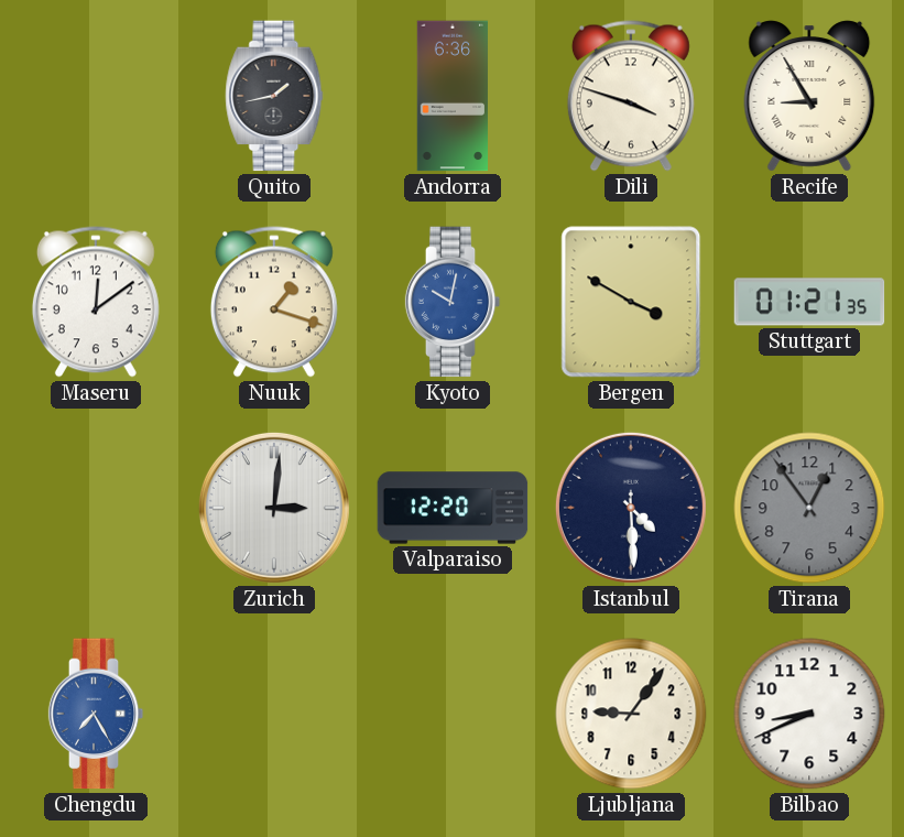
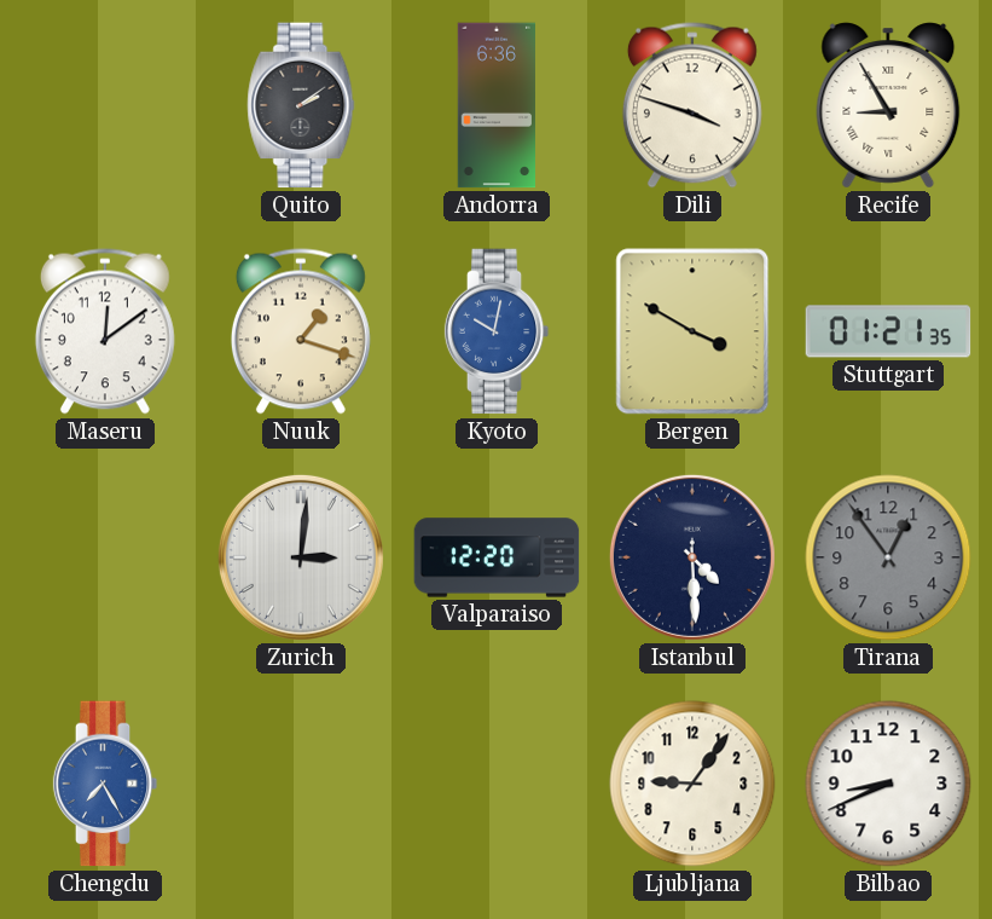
Quito: 1:43 -> 2:09 (301, 105)
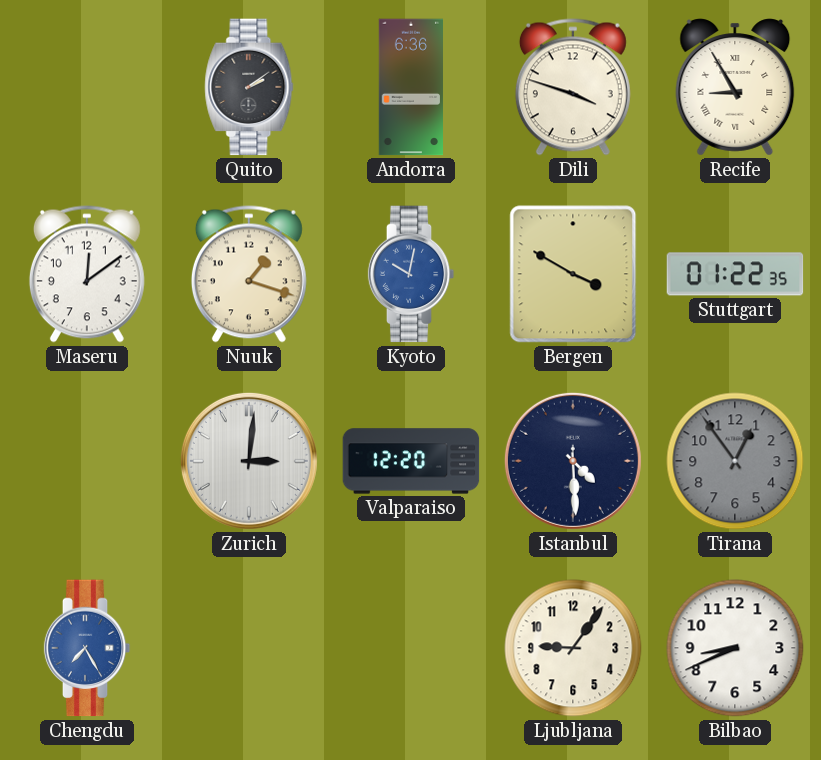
Stuttgart: 01:21 -> 01:22 (735, 274)
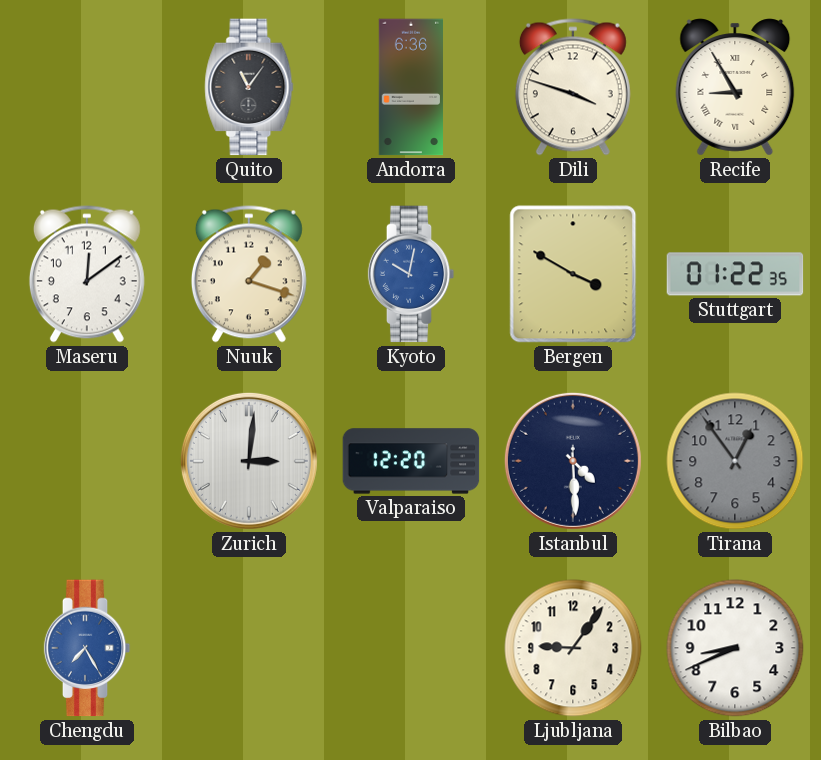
Quito: 2:09 -> 11:06 (249, 87)
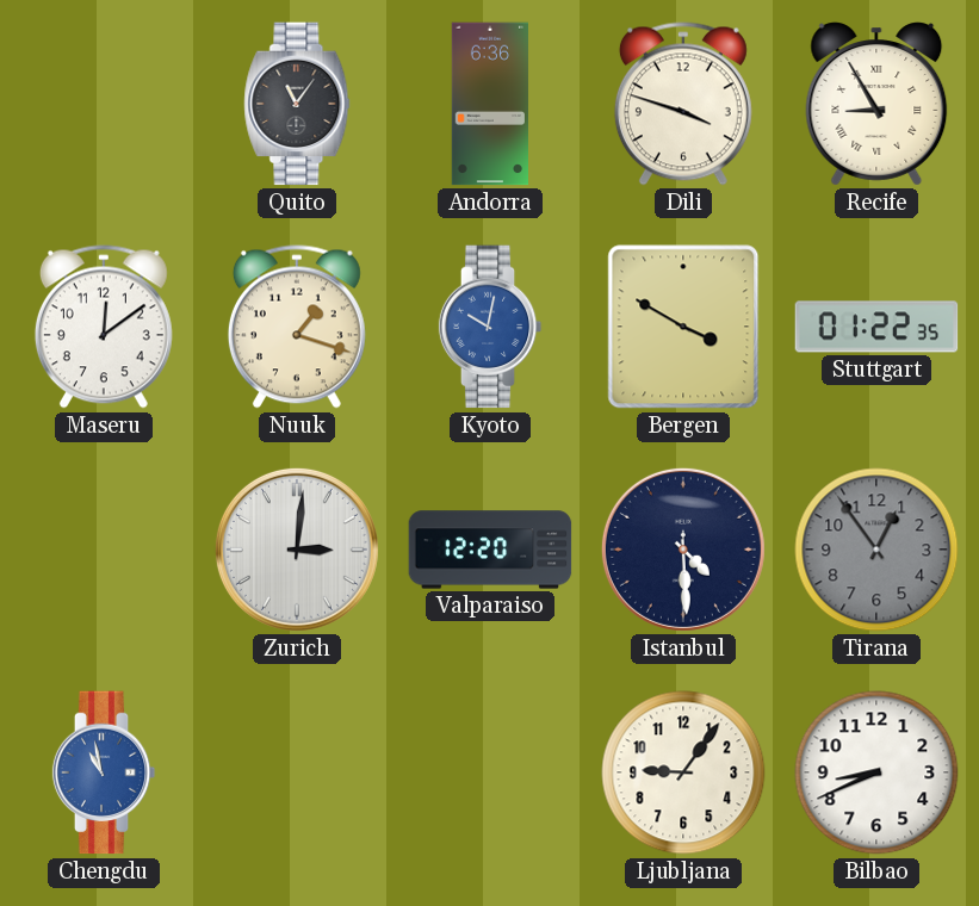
Chengdu: 7:25 -> 10:58 (104, 772)
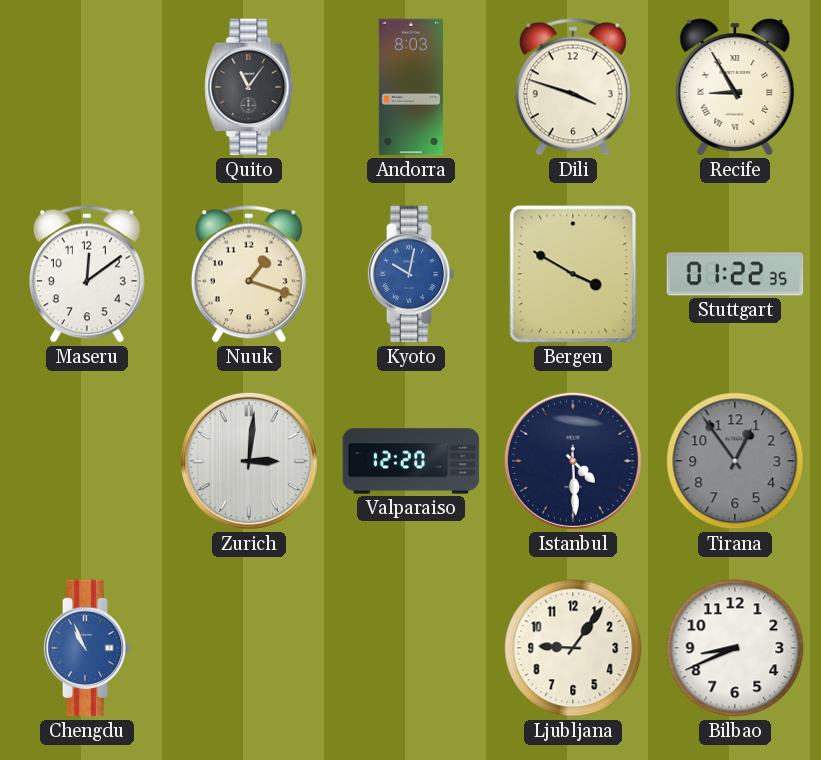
Andorra: 6:36 -> 8:03 (411, 87)
Chengdu: 10:58 -> 10:56 (87, 648)
